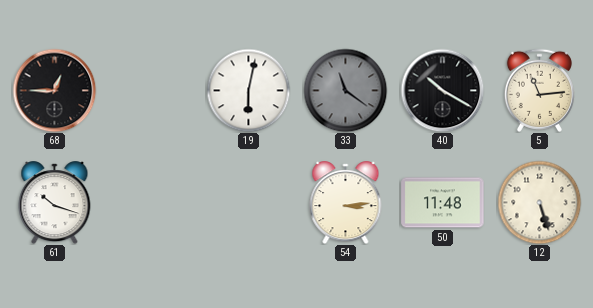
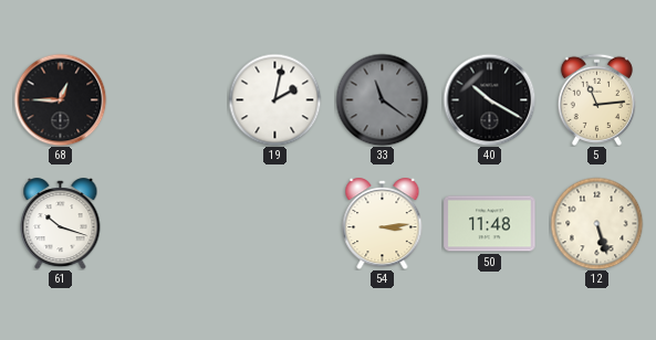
19: 6:02 -> 2:02 (274, 99)
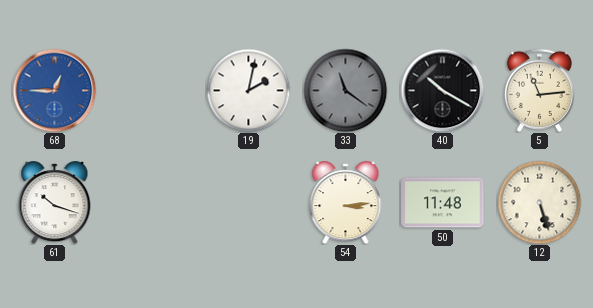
68 dial: black -> blue (54, 90)
